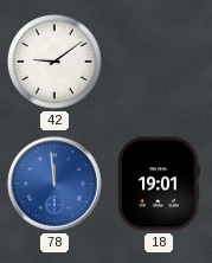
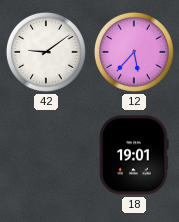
12: none -> 5:37 (134, 52)
78: 11:59 -> none (54, 184)
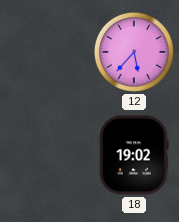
42: 9:09 -> none (46, 52)
18: 19:01 -> 19:02 (134, 155)
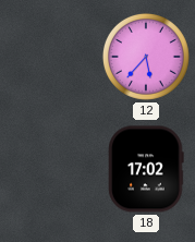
18: 19:02 -> 17:02 (146, 169)
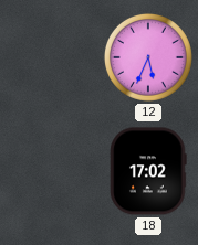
12: 5:37 -> 5:34 (148, 57)
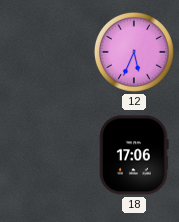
18: 17:02 -> 17:06 (134, 155)
